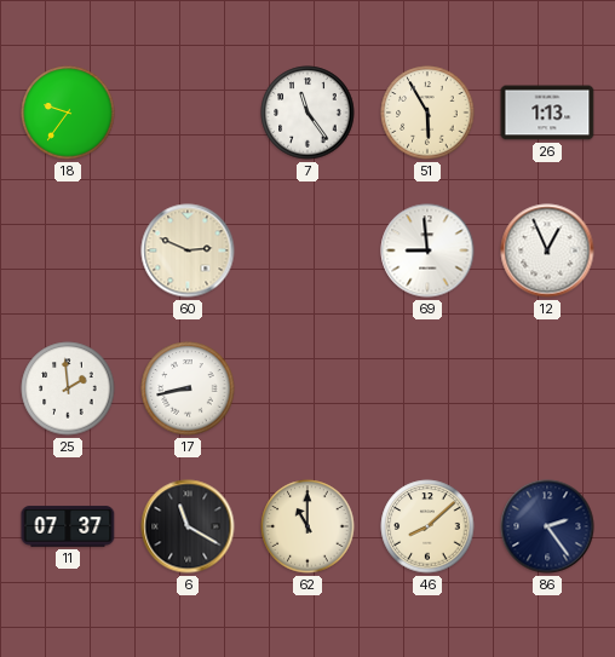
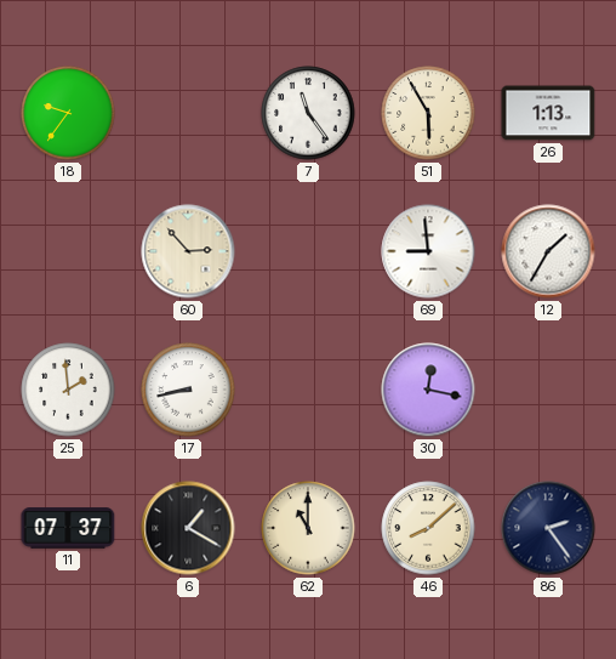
60: 2:49 -> 2:53 (188, 251)
12: 12:56 -> 1:35 (548, 251)
30: none -> 12:17 (428, 390)
6: 11:20 -> 1:20 (188, 528)
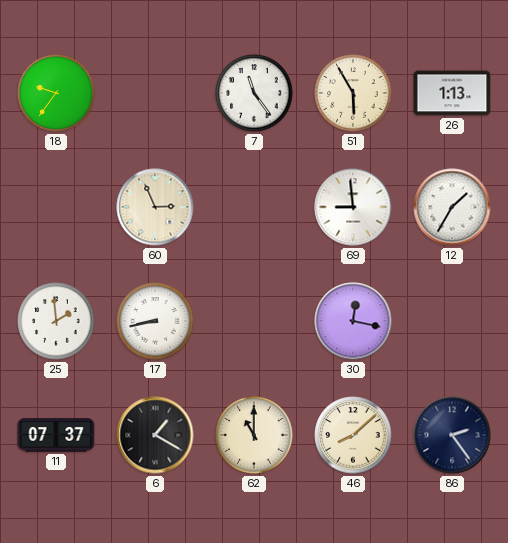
60: 2:53 -> 2:56 (155, 207)
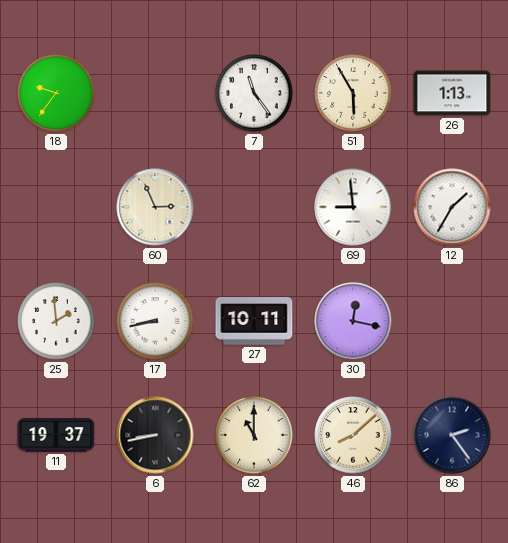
27: none -> 10:11 (254, 321)
11: 07:37 -> 19:37 (56, 435)
6: 1:20 -> 8:43 (155, 435)
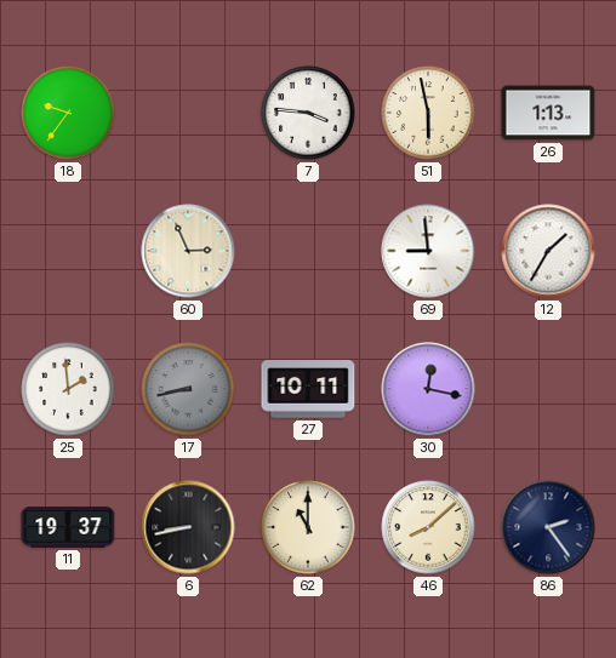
7: 11:24 -> 3:46 (308, 113)
51: 5:55 -> 5:58 (428, 113)
17 dial: white -> grey (188, 389)
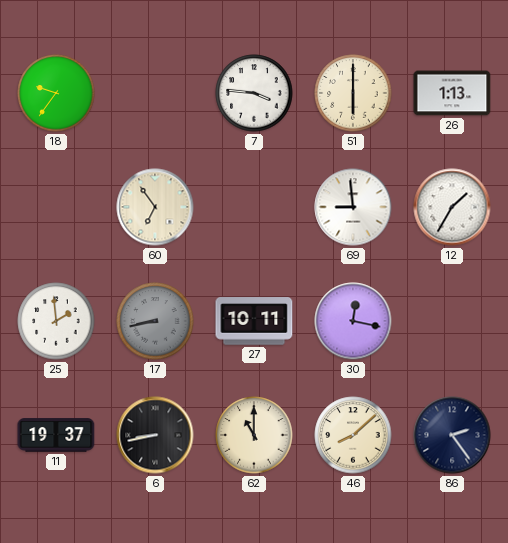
51: 5:58 -> 6:00 (353, 93)
60: 2:56 -> 6:54 (155, 207)
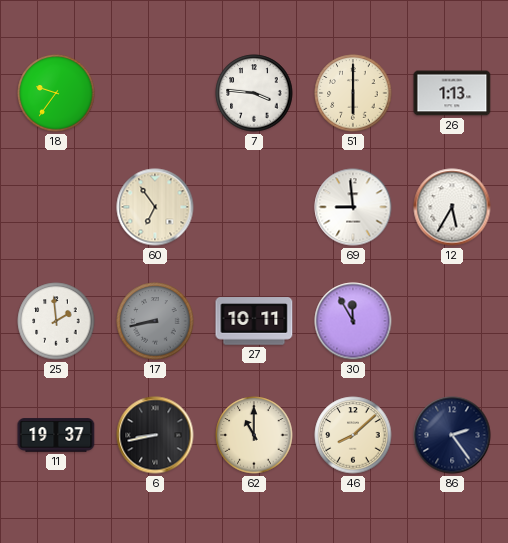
12: 1:35 -> 5:35 (452, 207)
30: 12:17 -> 11:55 (353, 321)
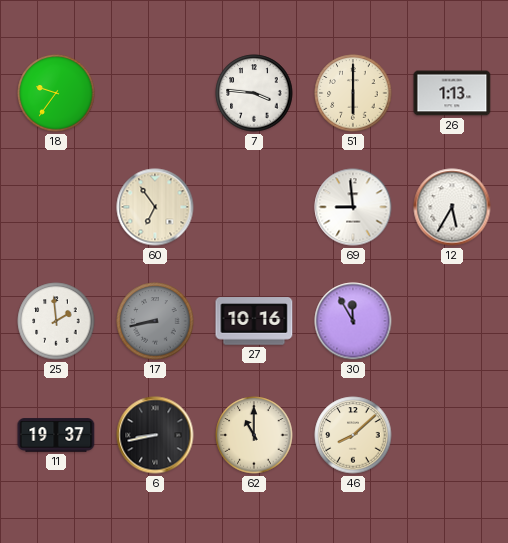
27: 10:11 -> 10:16 (254, 321)
86: 2:24 -> none (452, 435)
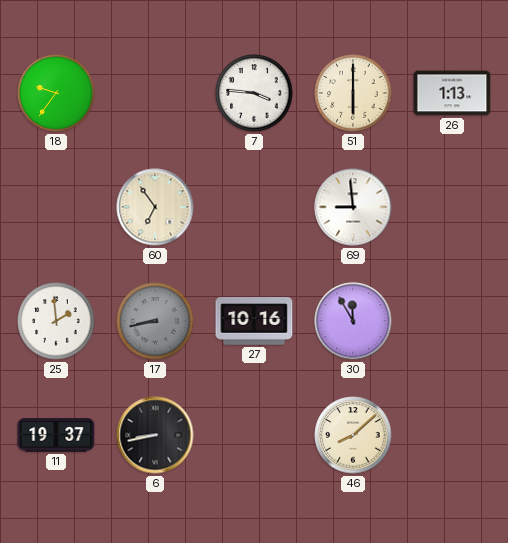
12: 5:35 -> none (452, 207)
62: 11:00 -> none (254, 435)
